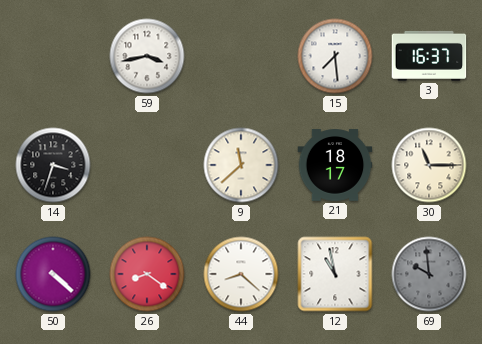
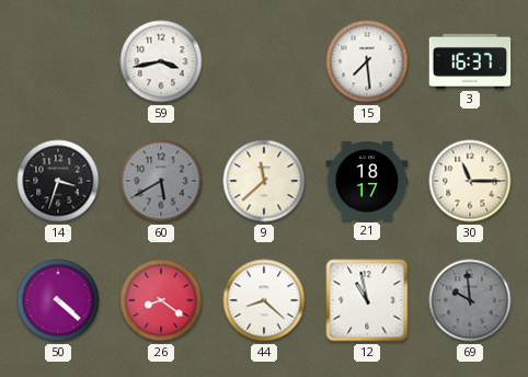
60: none -> 5:40 (161, 181)
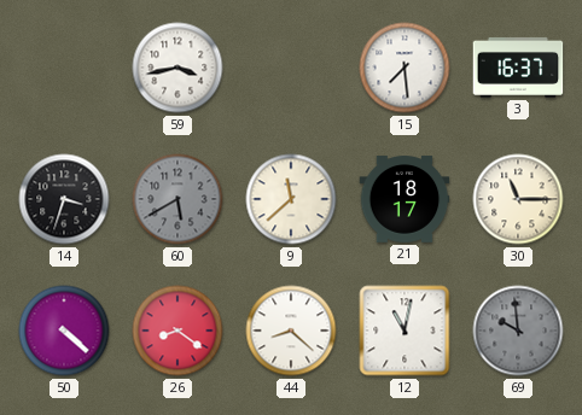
12: 10:58 -> 11:02 (405, 331)
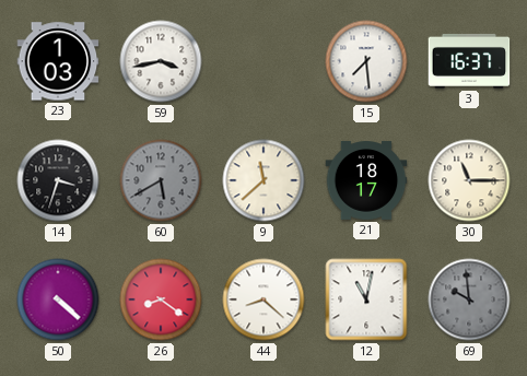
23: none -> 1:03 (58, 61)
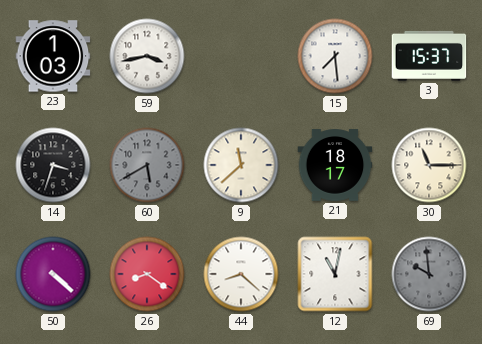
3: 16:37 -> 15:37 (429, 56)
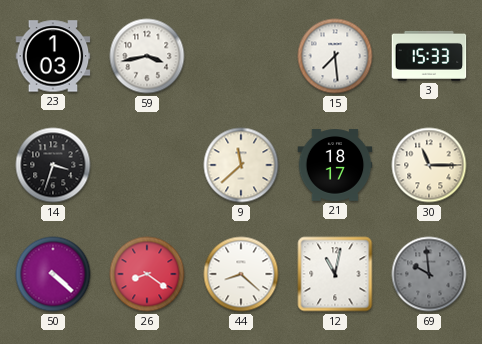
3: 15:37 -> 15:33 (429, 56)
60: 5:40 -> none (147, 165)
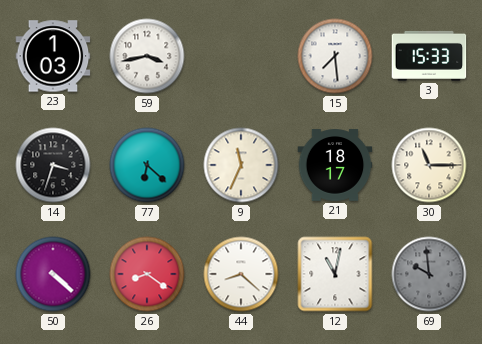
77: none -> 6:22 (147, 165)
9: 11:38 -> 11:34 (241, 165)
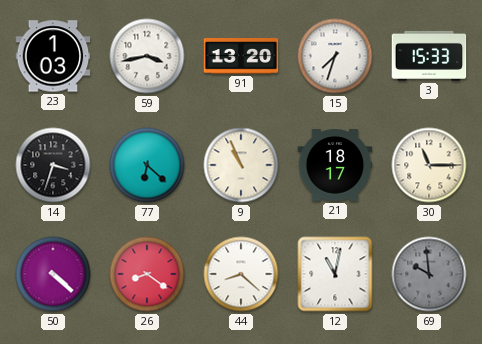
91: none -> 13:20 (241, 56)
15: 7:29 -> 7:33 (335, 56)
9: 11:34 -> 10:56 (241, 165)
